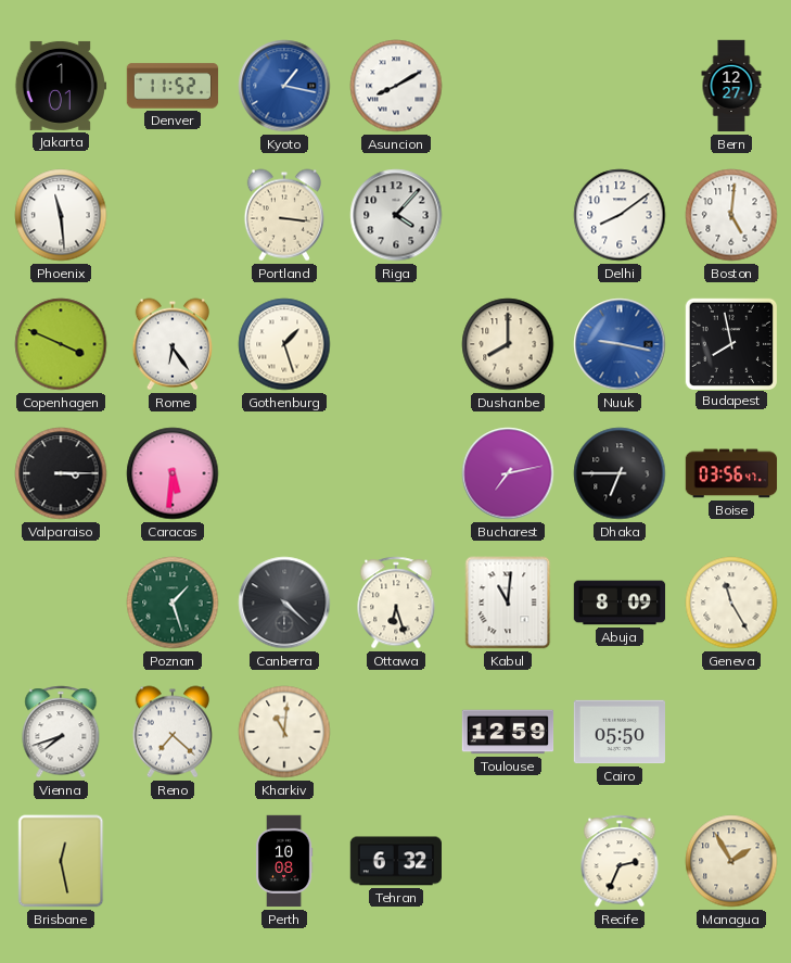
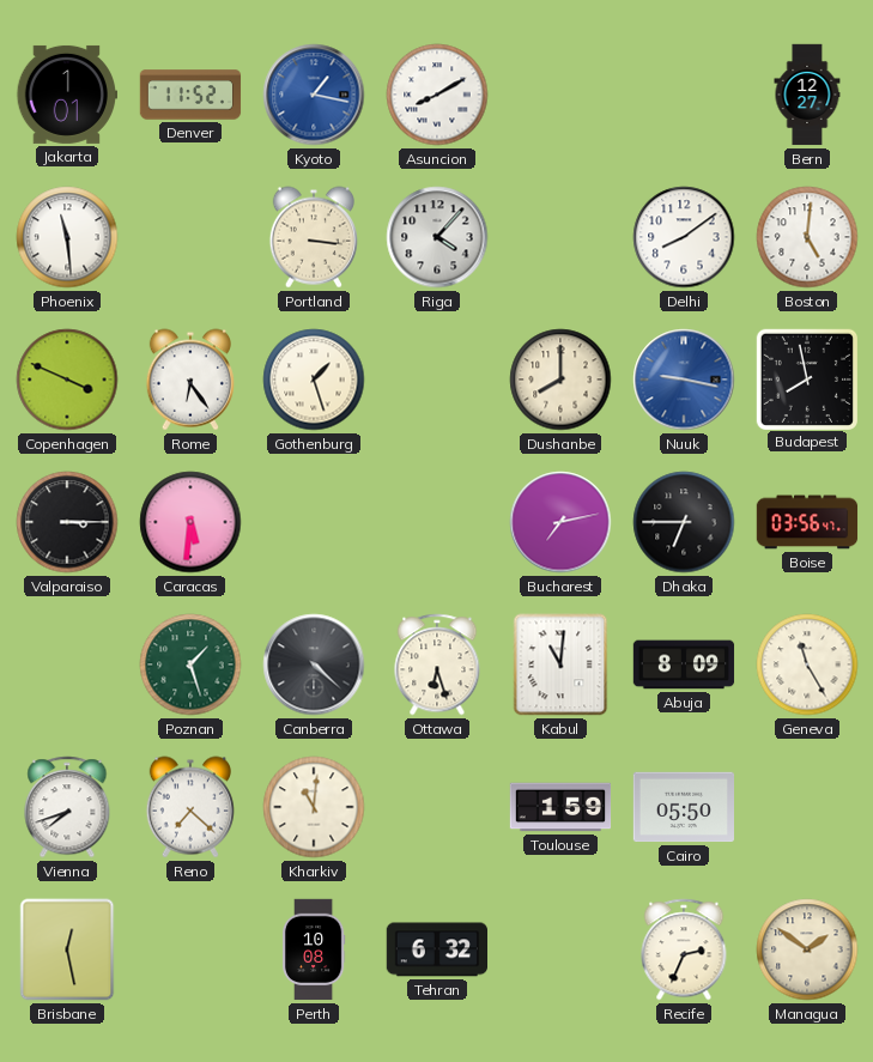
Toulouse: 12:59 -> 1:59 (560, 807)
Managua: 1:55 -> 1:51 (807, 949)
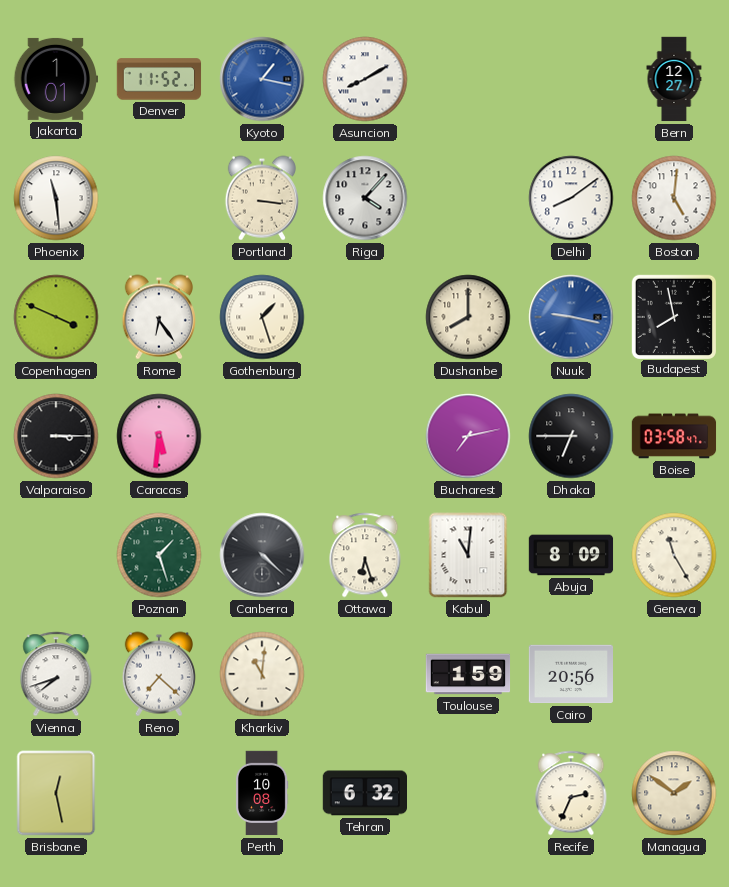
Boise: 03:56 -> 03:58 (674, 436)
Cairo: 05:50 -> 20:56 (571, 674)
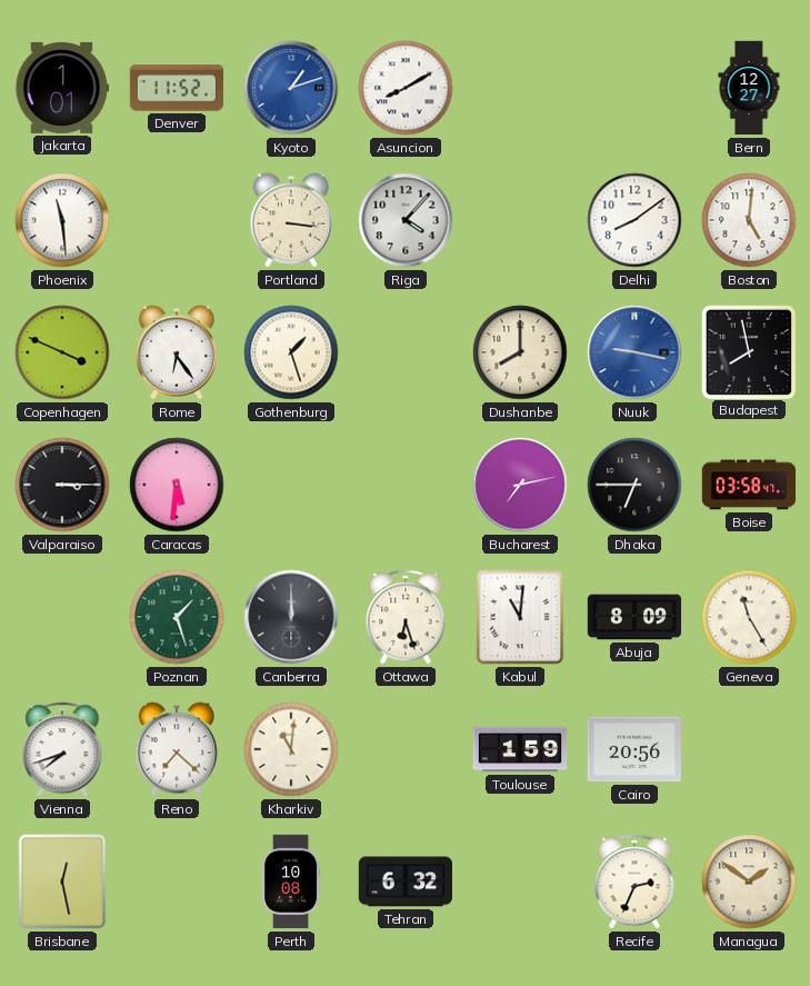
Kyoto: 1:17 -> 1:12 (291, 88)
Canberra: 4:22 -> 12:00 (291, 617)
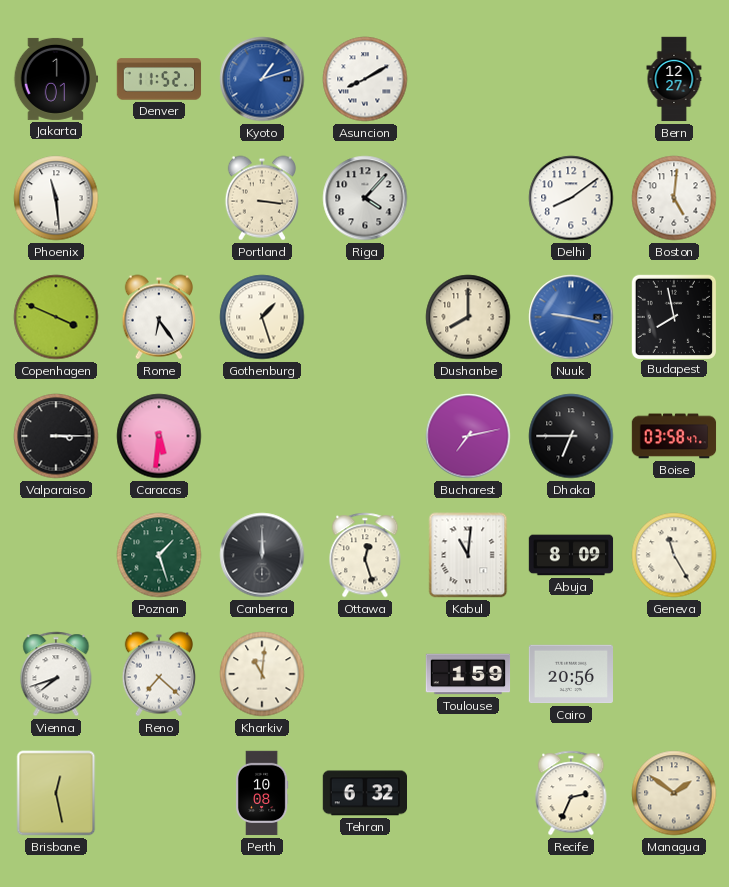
Ottawa: 6:27 -> 12:27 (365, 555)
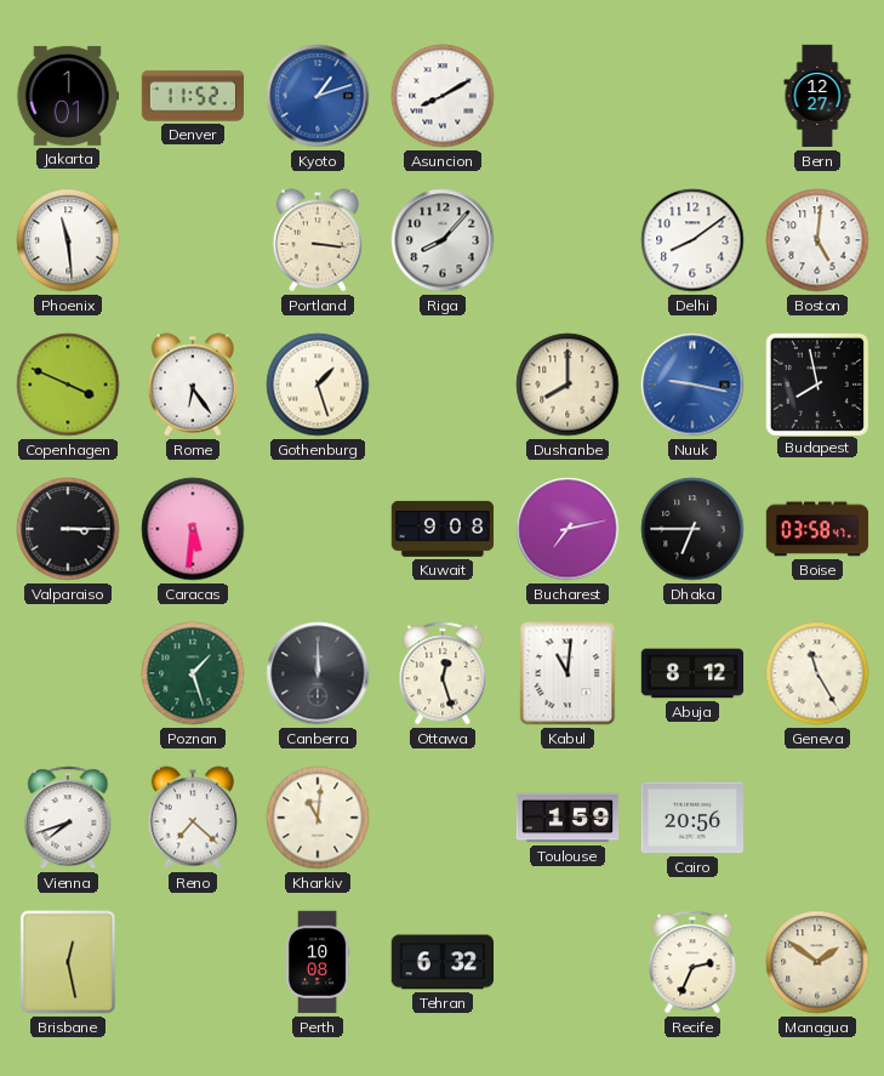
Riga: 4:07 -> 8:07 (443, 240)
Kuwait: none -> 9:08 (443, 529)
Abuja: 8:09 -> 8:12 (692, 673)
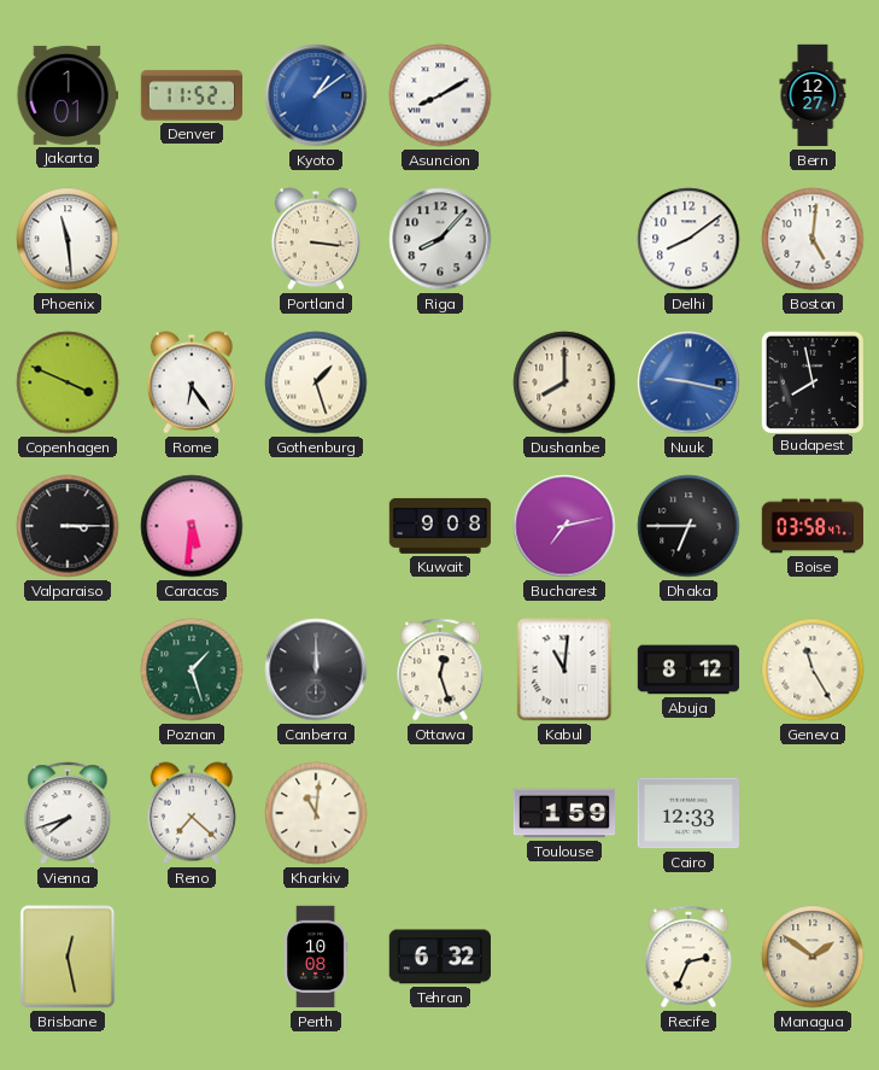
Kyoto: 1:12 -> 1:09 (316, 95)
Cairo: 20:56 -> 12:33 (688, 813)
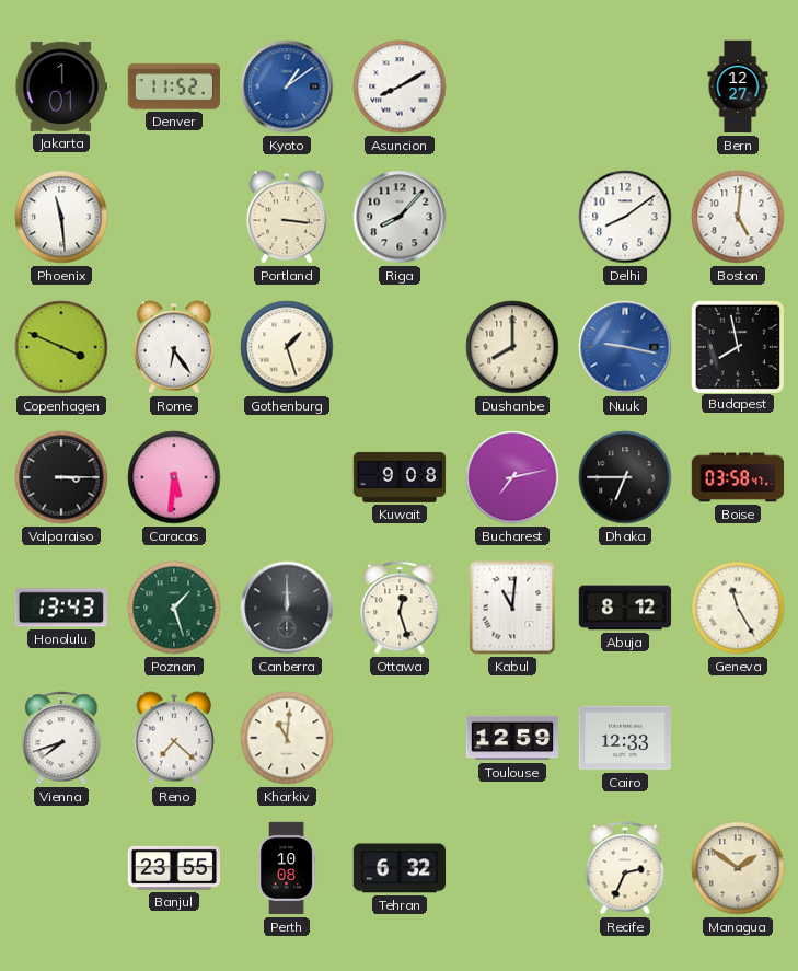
Honolulu: none -> 13:43 (60, 608)
Toulouse: 1:59 -> 12:59 (512, 738)
Brisbane: 12:28 -> none (68, 957)
Banjul: none -> 23:55 (173, 868)
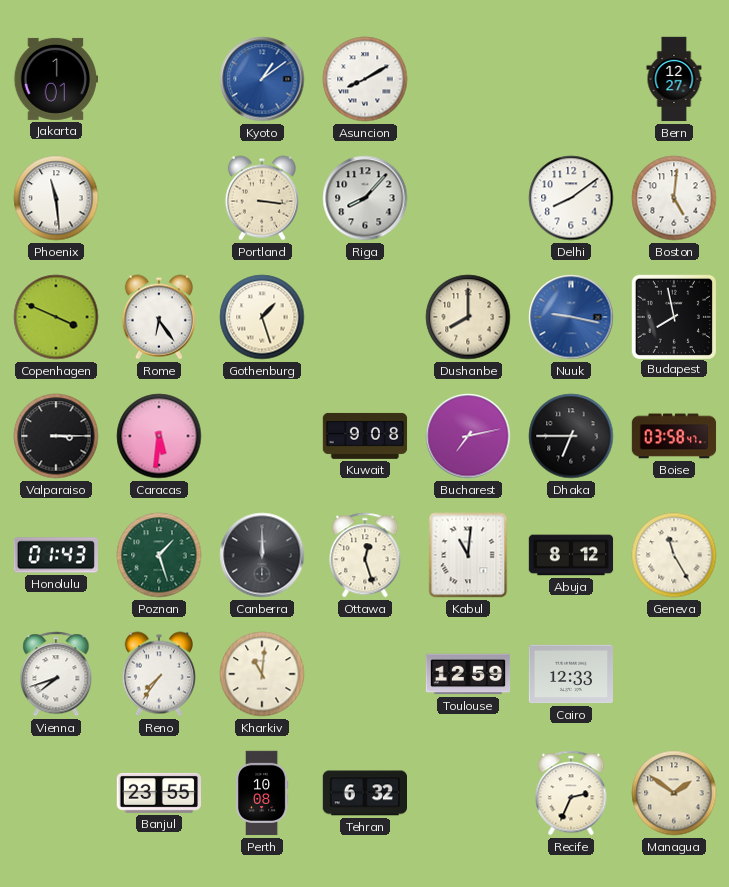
Denver: 11:52 -> none (174, 86)
Honolulu: 13:43 -> 01:43 (55, 555)
Reno: 7:22 -> 7:36 (158, 674)
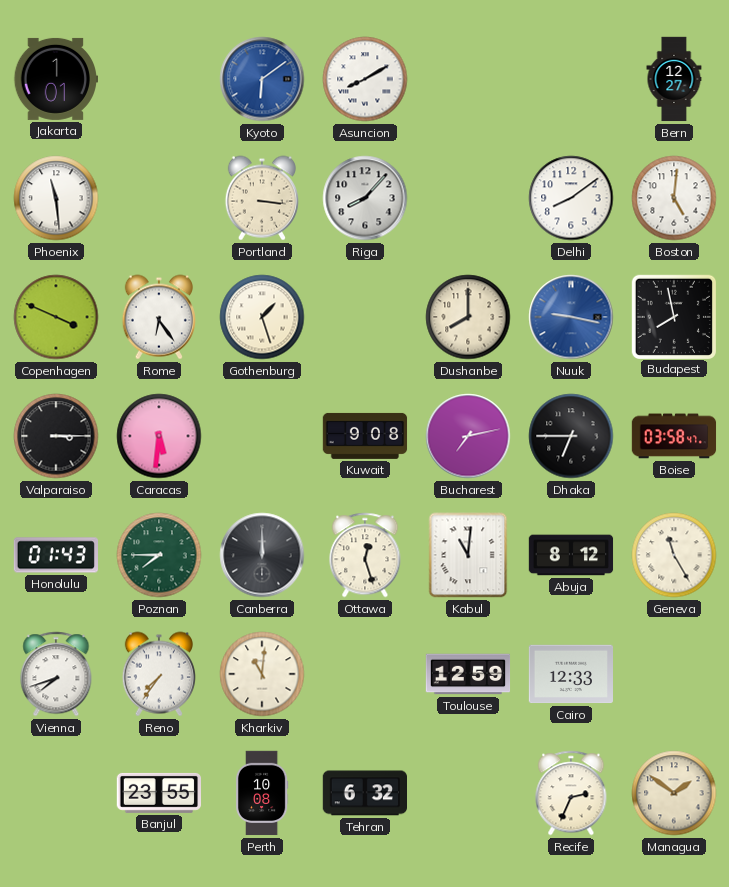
Kyoto: 1:09 -> 6:09 (262, 79)
Poznan: 1:27 -> 7:45 (159, 555)
